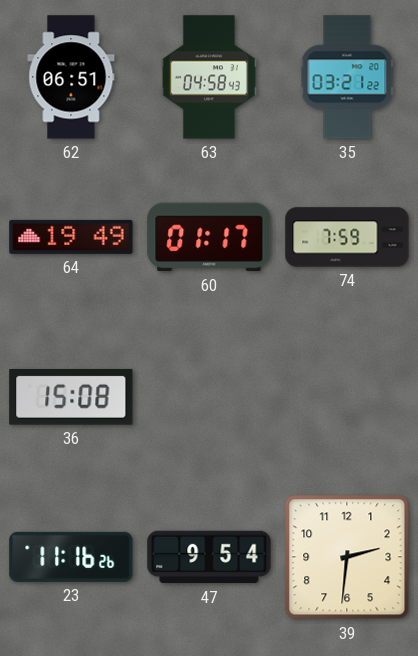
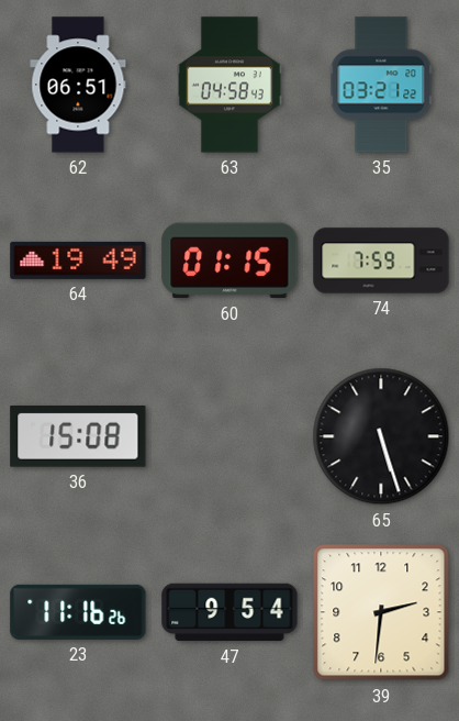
60: 01:17 -> 01:15 (229, 260)
65: none -> 5:27 (381, 436)
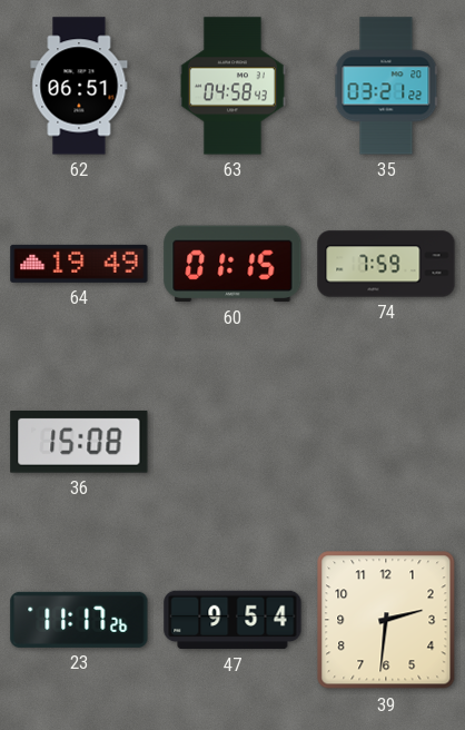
65: 5:27 -> none (381, 436)
23: 11:16 -> 11:17 (79, 620)
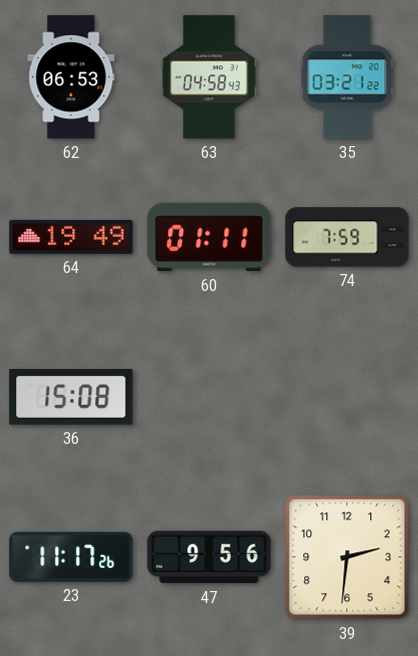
62: 06:51 -> 06:53 (71, 77)
60: 01:15 -> 01:11 (209, 237)
47: 9:54 -> 9:56 (209, 557)
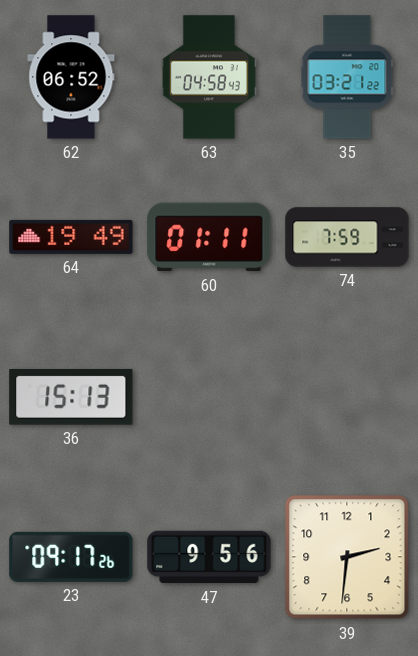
62: 06:53 -> 06:52 (71, 77)
36: 15:08 -> 15:13 (71, 397)
23: 11:17 -> 09:17 (71, 557)
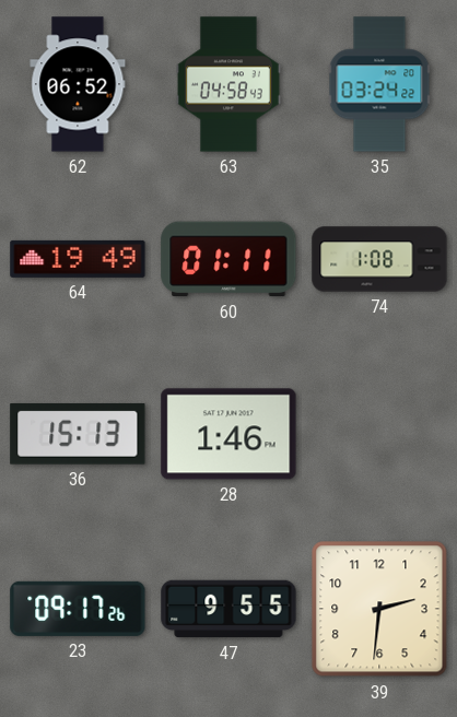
35: 03:21 -> 03:24 (379, 84)
74: 7:59 -> 1:08 (379, 259)
28: none -> 1:46 (228, 434)
47: 9:56 -> 9:55 (228, 609)
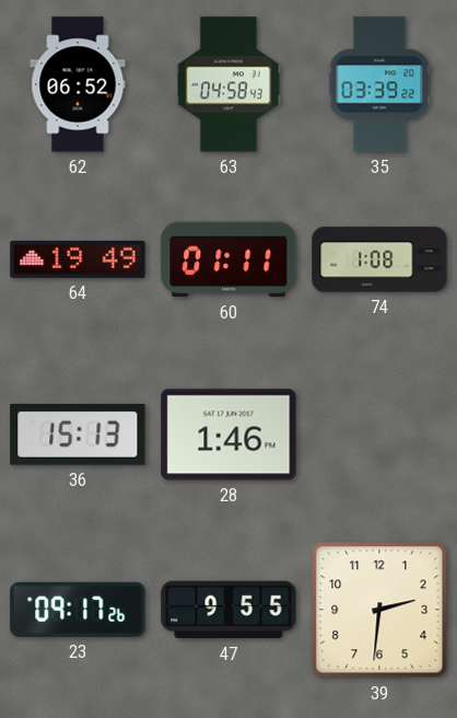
35: 03:24 -> 03:39 (379, 84)
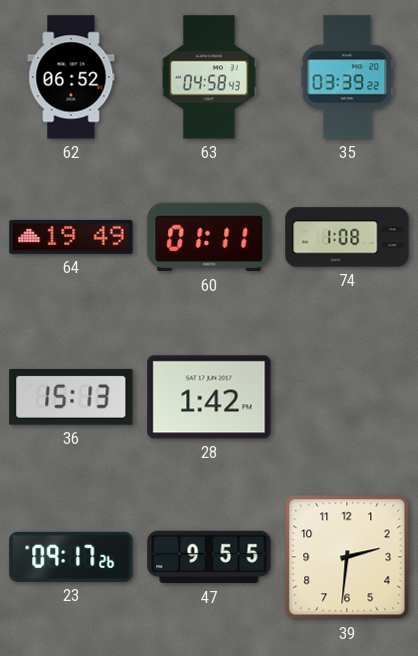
28: 1:46 -> 1:42 (209, 397)
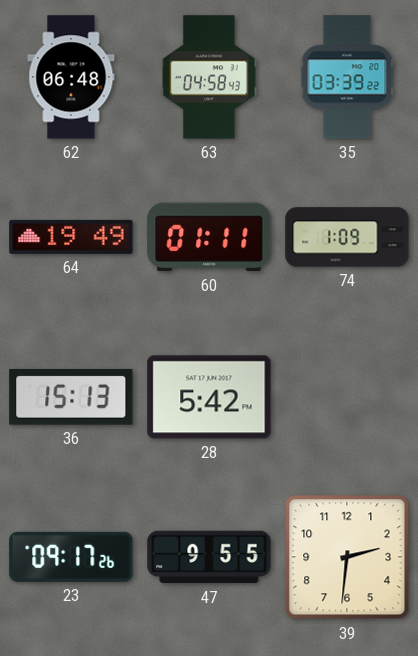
62: 06:52 -> 06:48 (71, 77)
74: 1:08 -> 1:09 (347, 237)
28: 1:42 -> 5:42 (209, 397)
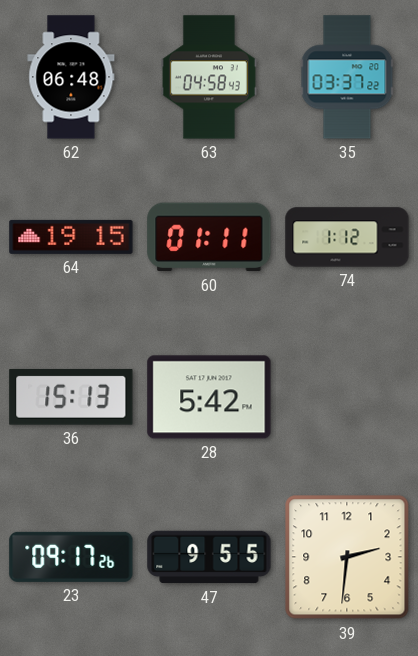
35: 03:39 -> 03:37 (347, 77)
64: 19:49 -> 19:15 (71, 237)
74: 1:09 -> 1:12 (347, 237)
